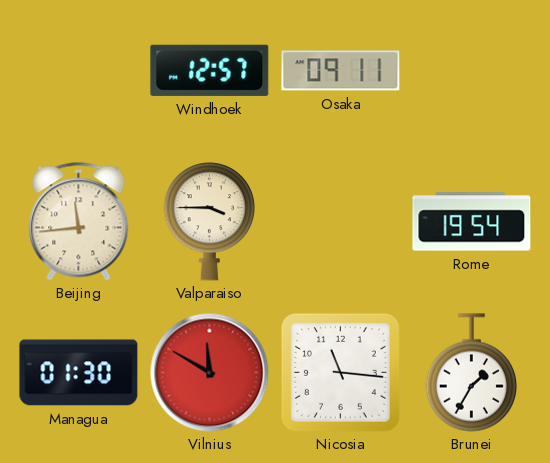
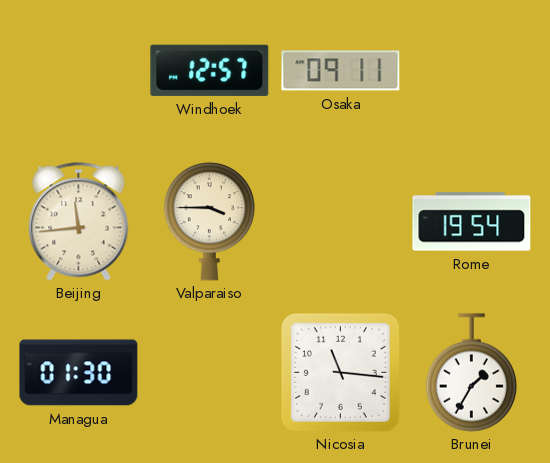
Vilnius: 11:50 -> none (210, 373)
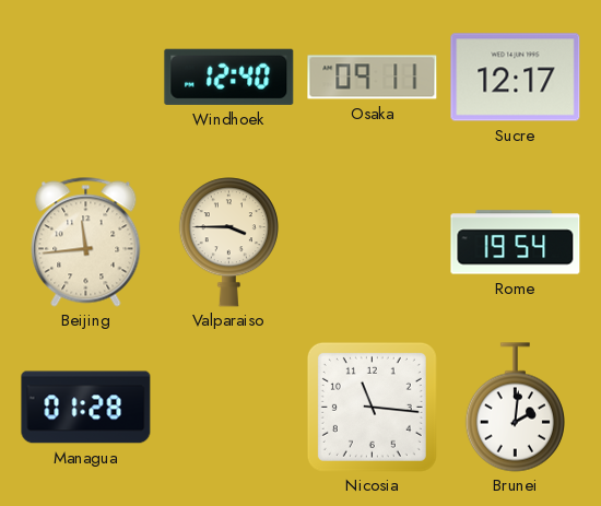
Windhoek: 12:57 -> 12:40 (229, 77)
Sucre: none -> 12:17 (516, 78)
Managua: 01:30 -> 01:28 (86, 408)
Brunei: 1:35 -> 2:01 (515, 408)
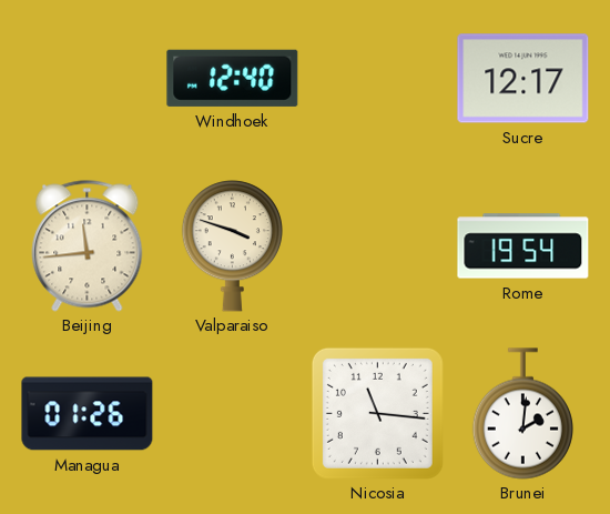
Osaka: 09:11 -> none (373, 78)
Valparaiso: 3:45 -> 3:48 (232, 246)
Managua: 01:28 -> 01:26 (88, 414)
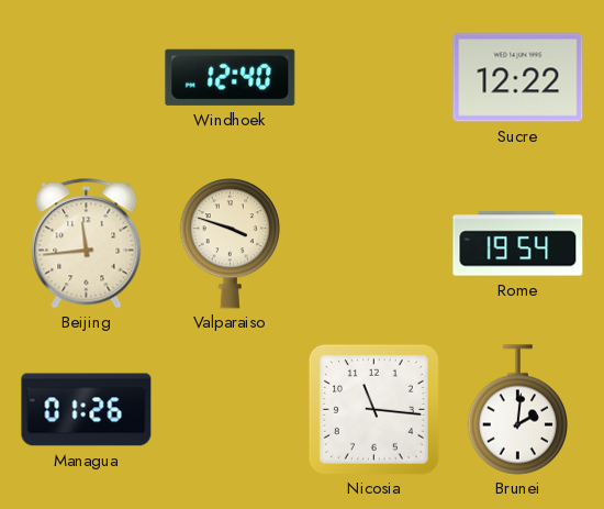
Sucre: 12:17 -> 12:22 (518, 78)
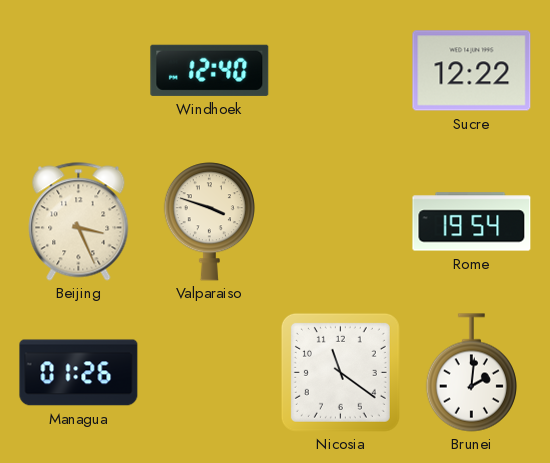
Beijing: 11:44 -> 3:26 (79, 222)
Nicosia: 11:16 -> 11:21 (340, 372)
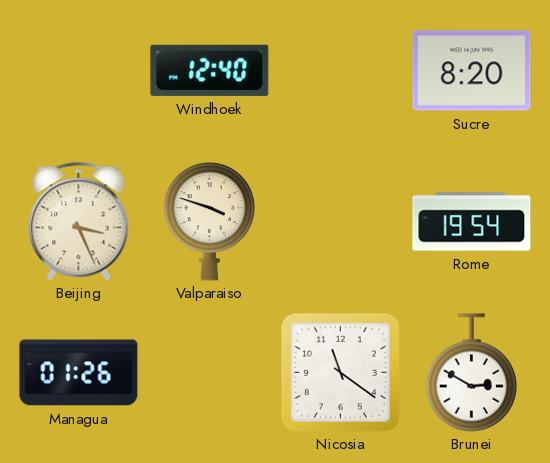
Sucre: 12:22 -> 8:20 (472, 71)
Brunei: 2:01 -> 2:50 (471, 373)
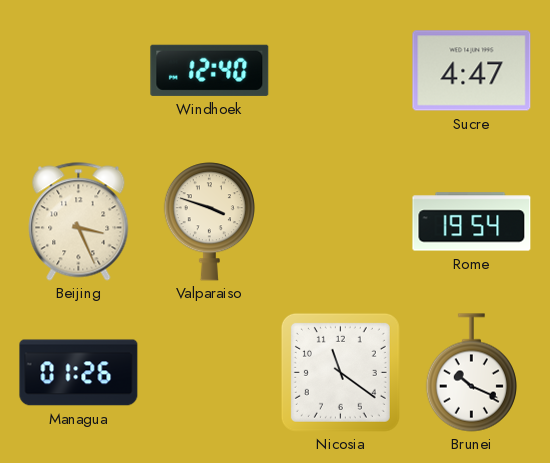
Sucre: 8:20 -> 4:47 (472, 71)
Brunei: 2:50 -> 10:19 (471, 373)
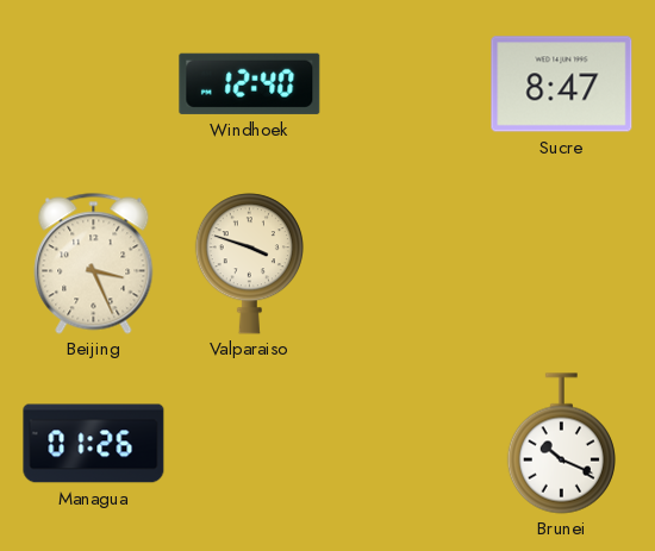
Sucre: 4:47 -> 8:47 (562, 84)
Rome: 19:54 -> none (472, 222)
Nicosia: 11:21 -> none (340, 372)
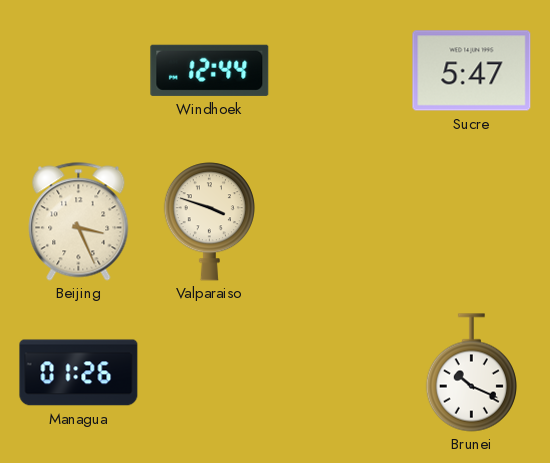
Windhoek: 12:40 -> 12:44 (210, 70)
Sucre: 8:47 -> 5:47 (472, 71)
